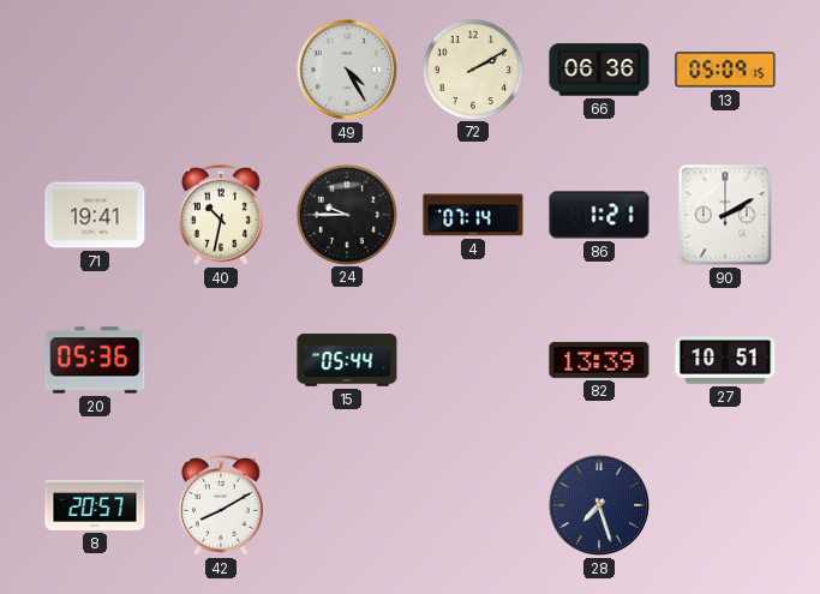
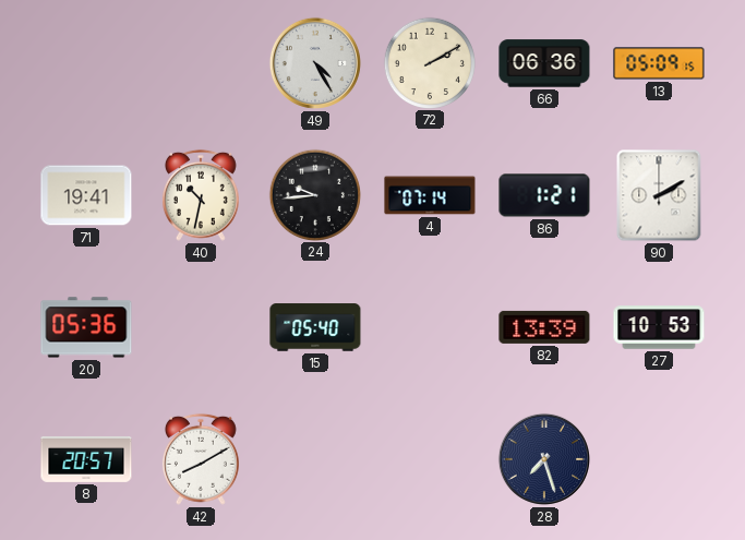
24: 9:45 -> 9:44 (314, 194)
15: 05:44 -> 05:40 (315, 327)
27: 10:51 -> 10:53 (659, 327)
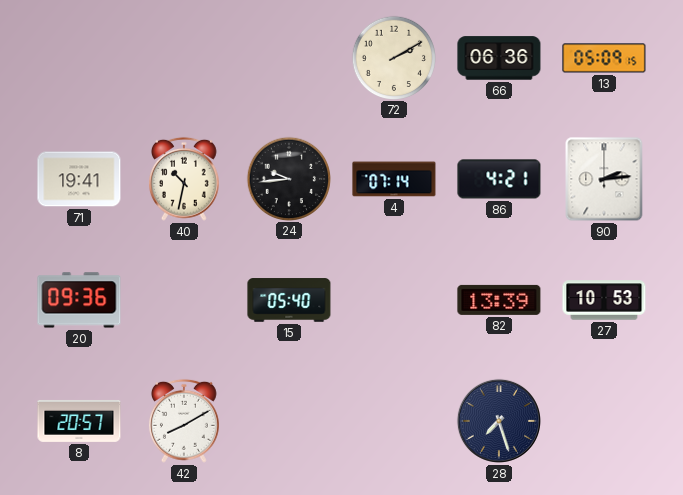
49: 4:25 -> none (315, 63)
86: 1:21 -> 4:21 (499, 179)
90: 2:10 -> 2:14 (604, 179)
20: 05:36 -> 09:36 (79, 300)
